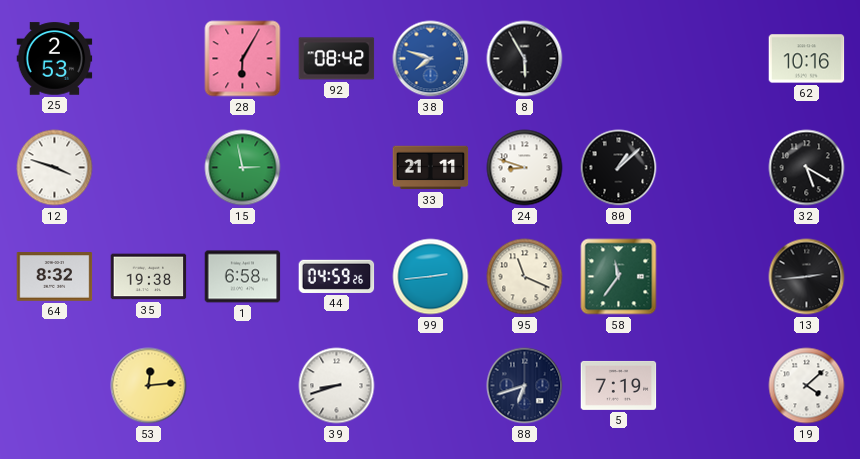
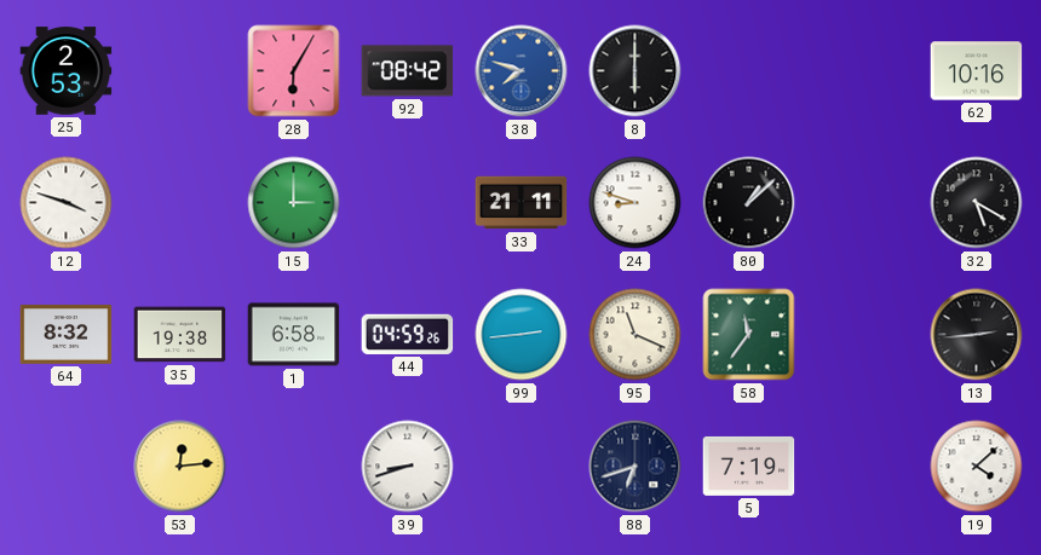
8: 5:55 -> 6:00 (635, 71)
15: 2:58 -> 3:00 (294, 203)
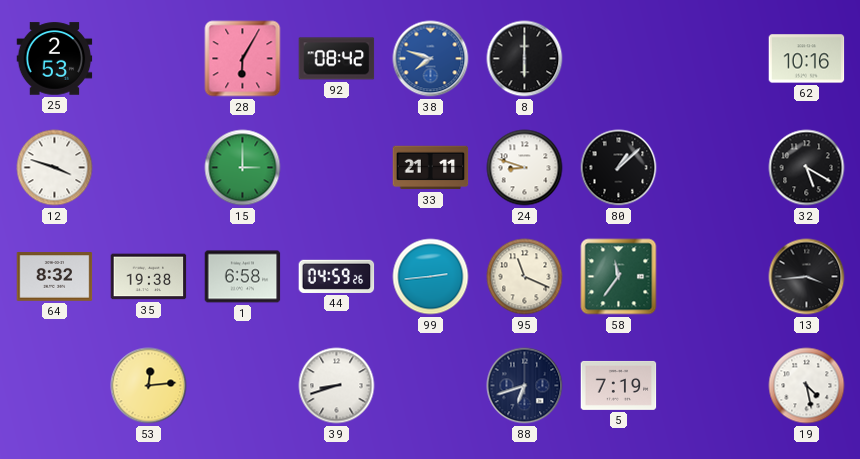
13: 2:44 -> 3:44 (807, 277)
19: 4:08 -> 4:28 (807, 386)
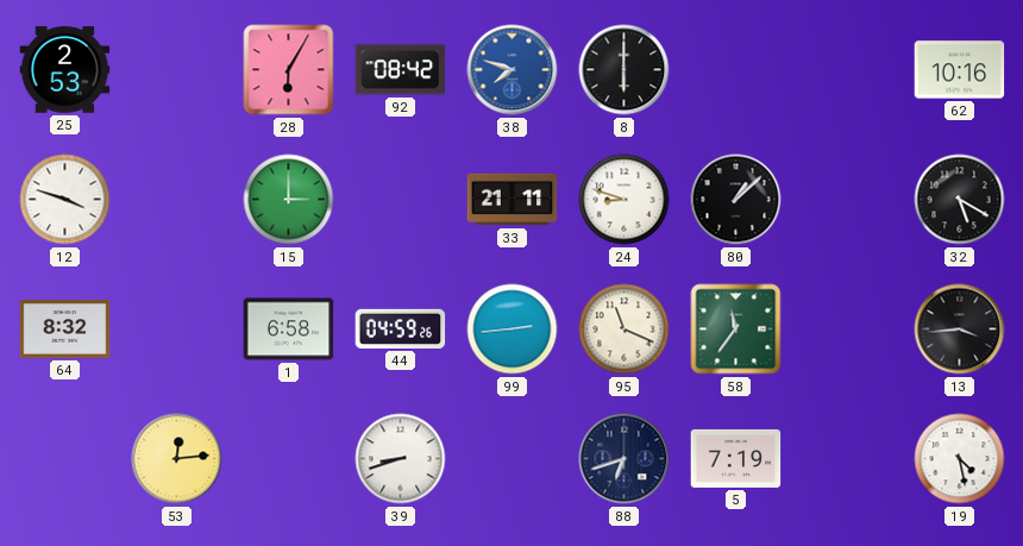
35: 19:38 -> none (149, 277)
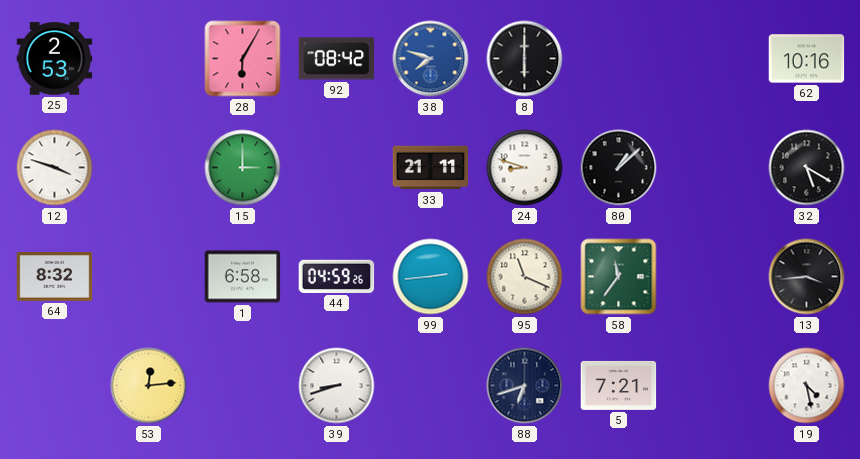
5: 7:19 -> 7:21 (619, 385)
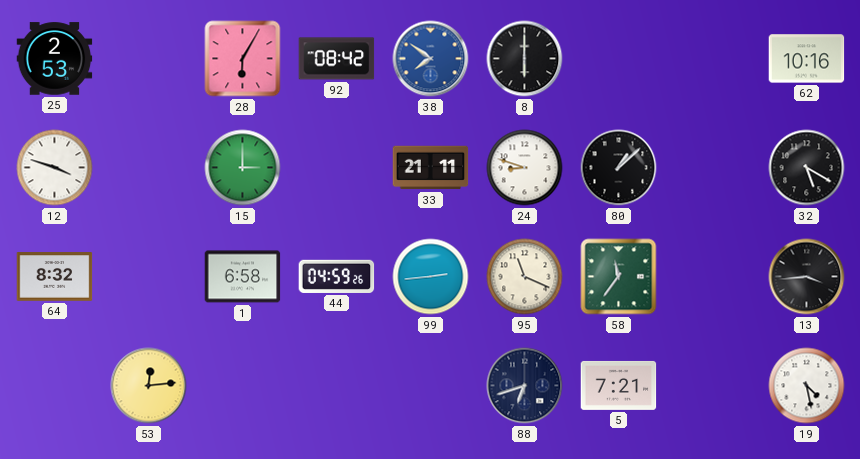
38: 7:48 -> 7:51 (431, 59)
39: 8:42 -> none (337, 386)
